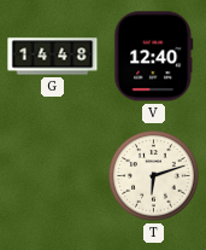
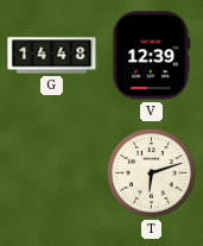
V: 12:40 -> 12:39 (152, 56)
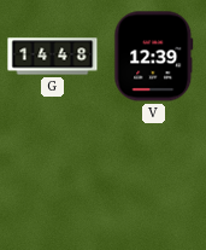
T: 6:12 -> none (152, 174)
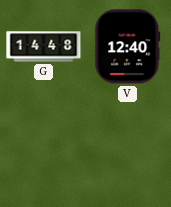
V: 12:39 -> 12:40 (128, 47)
